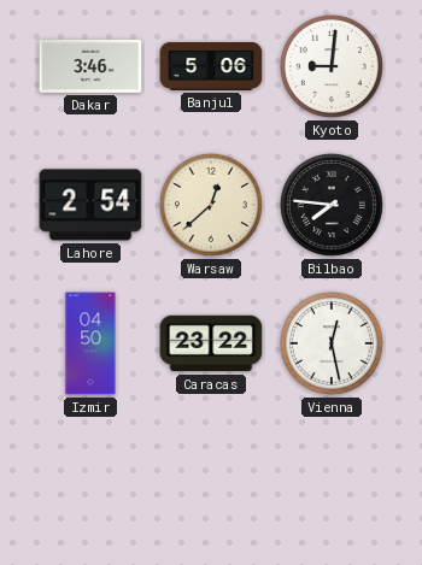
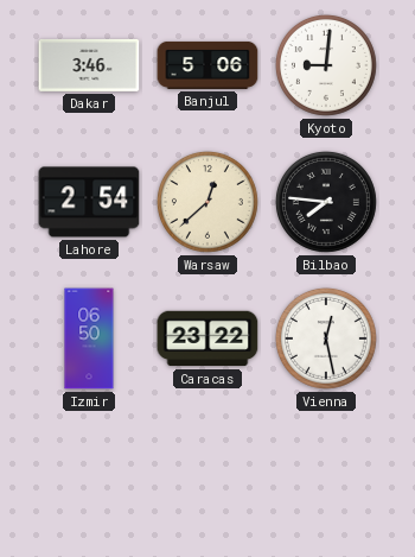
Izmir: 04:50 -> 06:50 (89, 338)
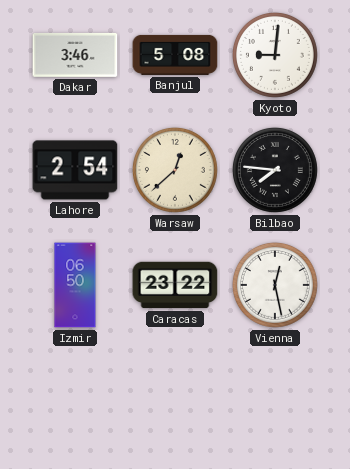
Banjul: 5:06 -> 5:08 (175, 55)
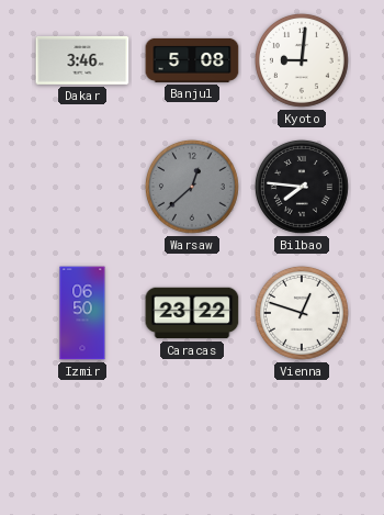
Lahore: 2:54 -> none (75, 170)
Warsaw dial: cream -> grey (192, 187)
Vienna: 12:28 -> 12:48 (302, 313)
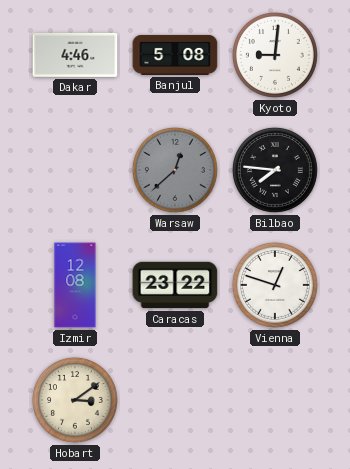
Dakar: 3:46 -> 4:46 (75, 55)
Izmir: 06:50 -> 12:08 (75, 285)
Hobart: none -> 3:09 (75, 400)
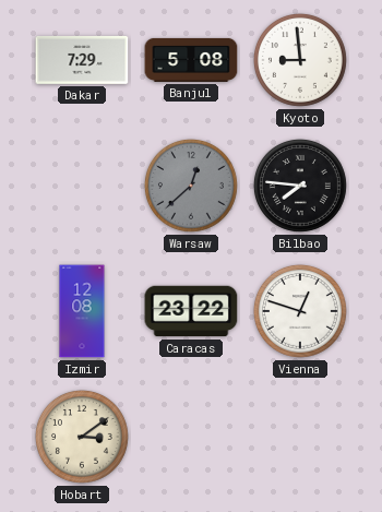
Dakar: 4:46 -> 7:29 (82, 60)
Kyoto: 9:01 -> 8:59 (300, 60)
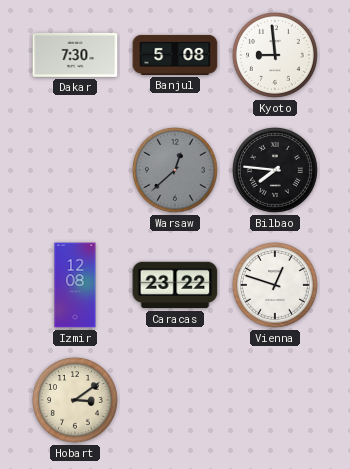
Dakar: 7:29 -> 7:30 (75, 55)
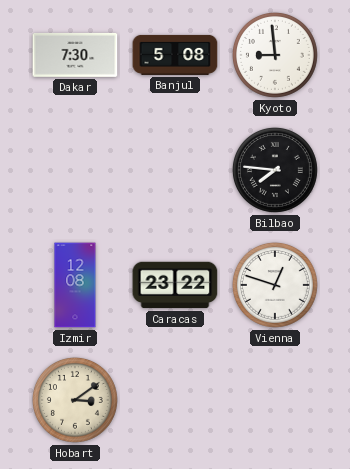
Warsaw: 12:38 -> none (175, 170)
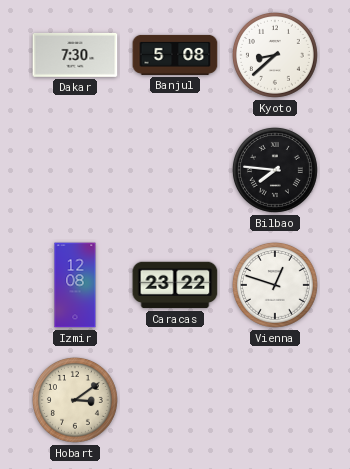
Kyoto: 8:59 -> 8:38 (275, 55)
